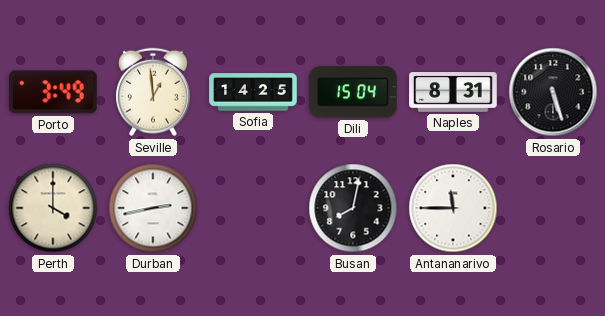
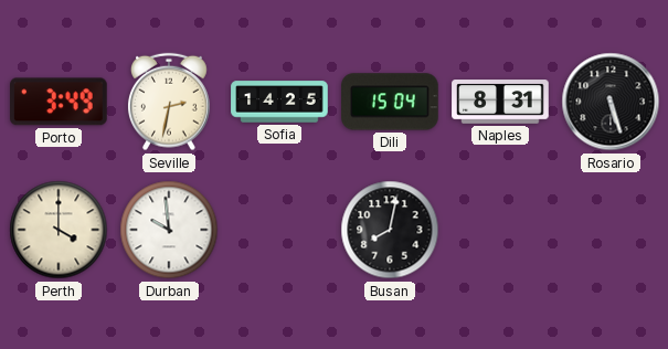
Seville: 12:59 -> 2:32 (169, 102)
Durban: 2:43 -> 9:59 (169, 230)
Antananarivo: 11:45 -> none (453, 208)
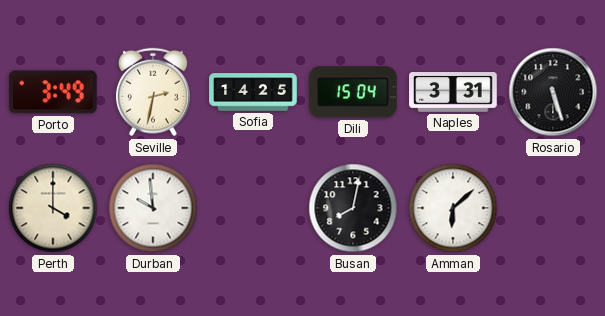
Naples: 8:31 -> 3:31 (453, 92)
Amman: none -> 6:08 (453, 208)
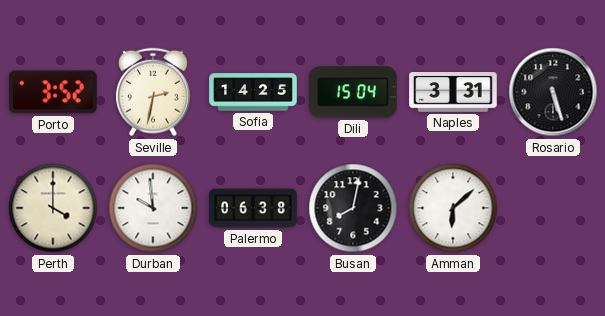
Porto: 3:49 -> 3:52 (54, 92)
Palermo: none -> 06:38 (253, 208)
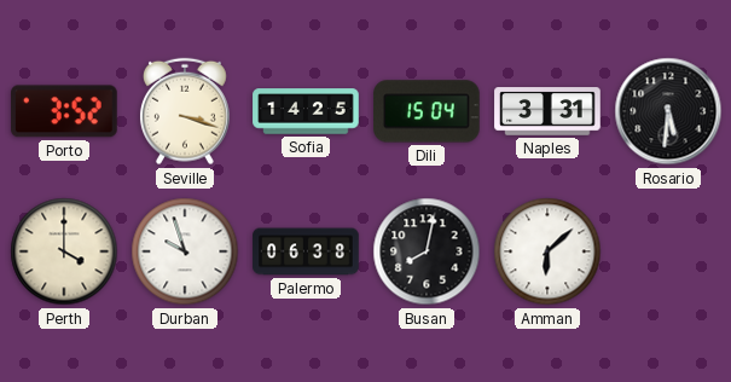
Seville: 2:32 -> 3:18 (185, 111)
Rosario: 5:27 -> 5:31 (668, 111)
Durban: 9:59 -> 9:57 (185, 251)
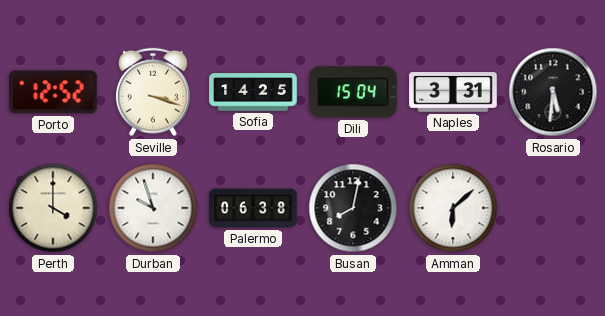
Porto: 3:52 -> 12:52 (54, 92)
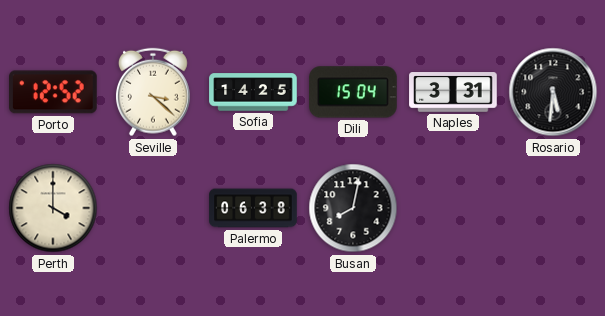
Seville: 3:18 -> 3:22 (153, 92)
Durban: 9:57 -> none (153, 208)
Amman: 6:08 -> none (453, 208)
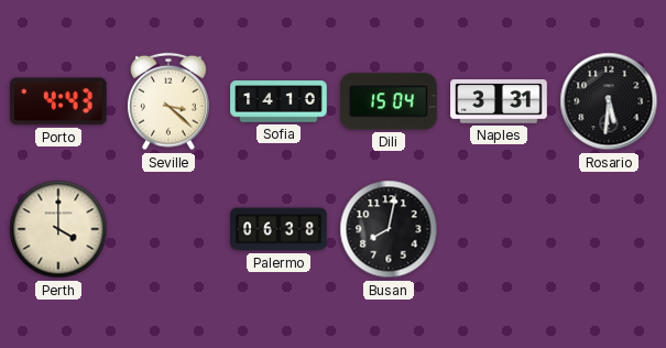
Porto: 12:52 -> 4:43 (59, 101)
Sofia: 14:25 -> 14:10 (279, 101)
